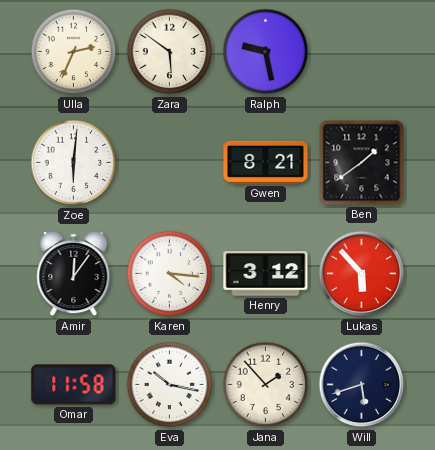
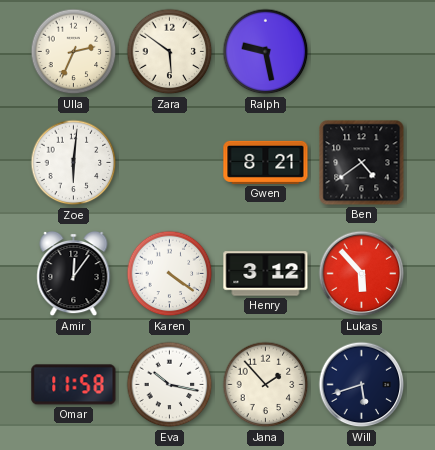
Ben: 1:39 -> 4:39 (362, 163)
Karen: 4:16 -> 4:21 (170, 274)
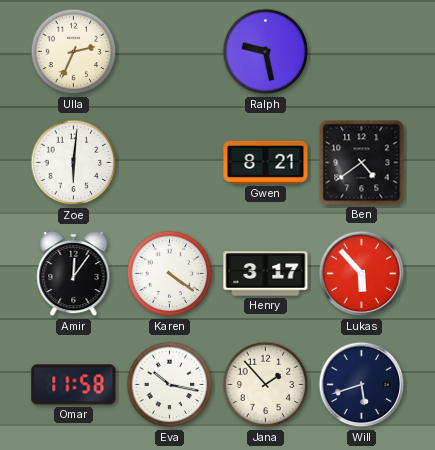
Zara: 5:51 -> none (170, 52)
Henry: 3:12 -> 3:17 (266, 274)
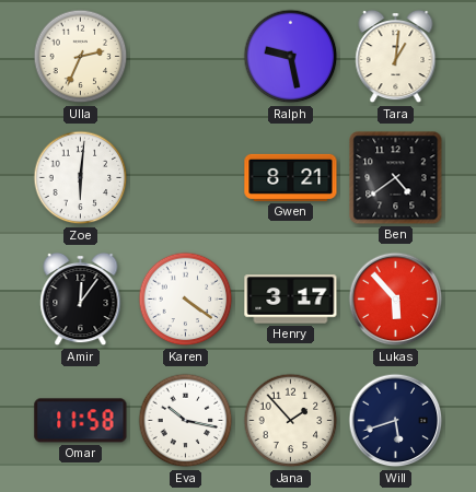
Tara: none -> 1:01 (396, 57)
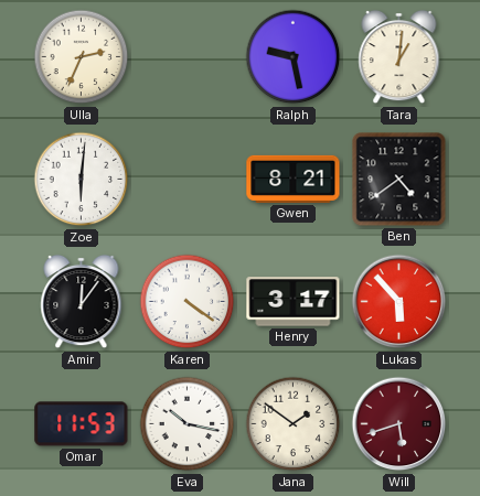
Omar: 11:58 -> 11:53 (82, 424)
Jana: 1:53 -> 1:51 (294, 424)
Will dial: navy -> burgundy (399, 424)
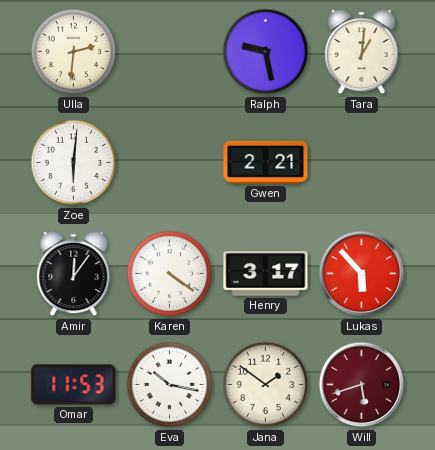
Ulla: 2:34 -> 2:31 (74, 52)
Gwen: 8:21 -> 2:21 (266, 162)
Ben: 4:39 -> none (399, 180)
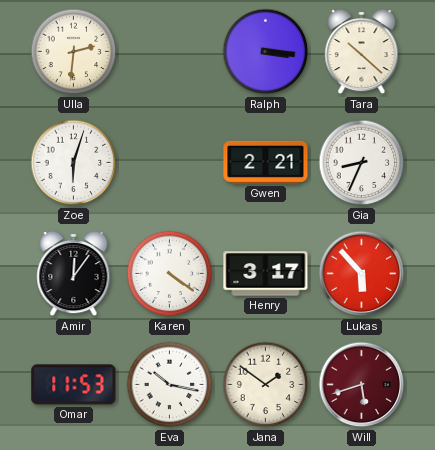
Ralph: 9:28 -> 3:16 (266, 52)
Tara: 1:01 -> 10:22 (362, 52)
Zoe: 6:01 -> 6:03 (74, 163)
Gia: none -> 8:34 (362, 163)
